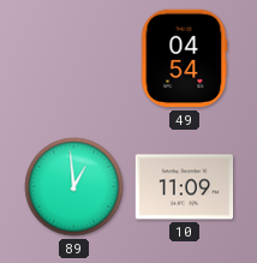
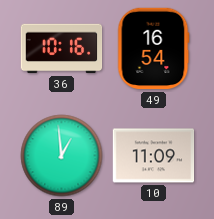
36: none -> 10:16 (62, 49)
49: 04:54 -> 16:54 (153, 49)
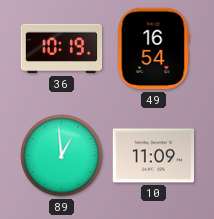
36: 10:16 -> 10:19 (62, 49)
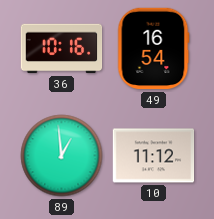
36: 10:19 -> 10:16 (62, 49)
10: 11:09 -> 11:12 (154, 156)
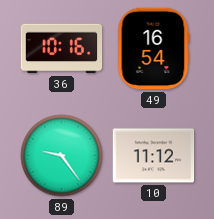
89: 12:59 -> 9:24 (62, 156)
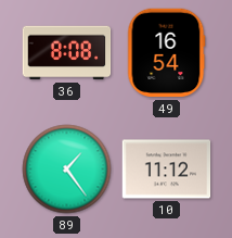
36: 10:16 -> 8:08 (67, 53)
89: 9:24 -> 1:24 (67, 170)
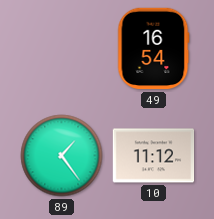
36: 8:08 -> none (67, 53)
